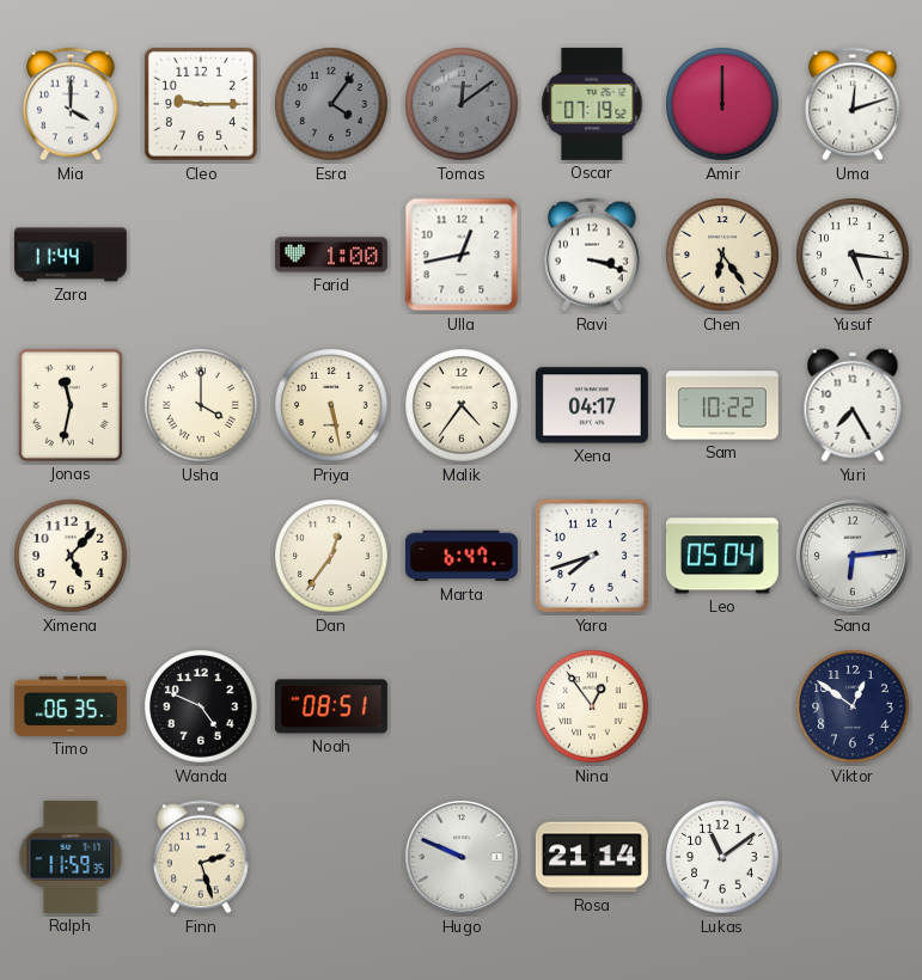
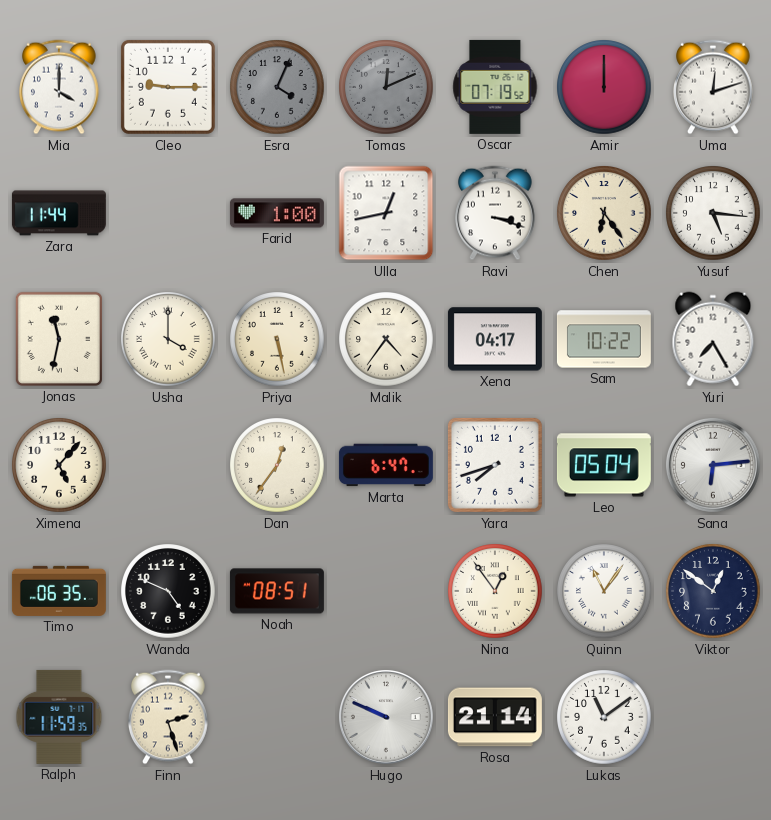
Esra: 4:06 -> 4:04 (277, 87)
Tomas: 12:09 -> 12:11 (386, 87)
Quinn: none -> 11:06 (604, 591)
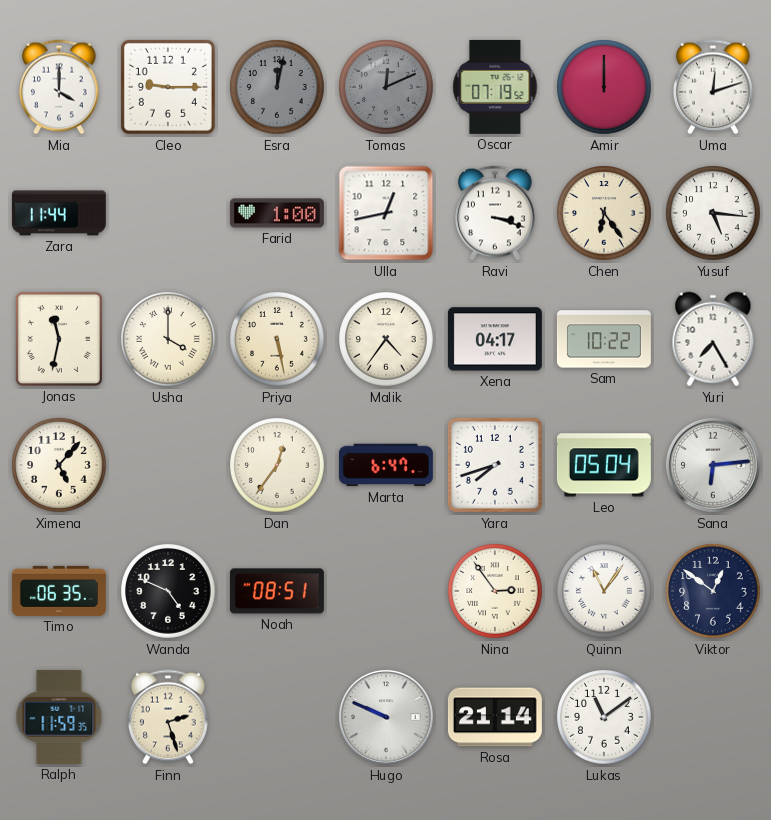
Esra: 4:04 -> 12:02 (277, 87)
Nina: 12:54 -> 2:54 (495, 591)
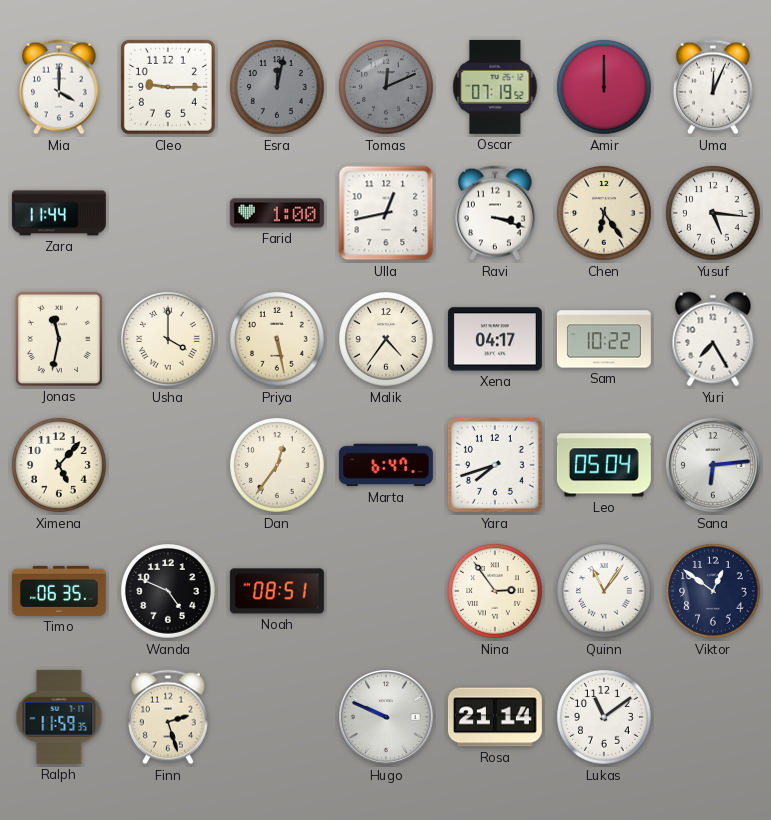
Uma: 12:12 -> 12:04 (713, 87)
